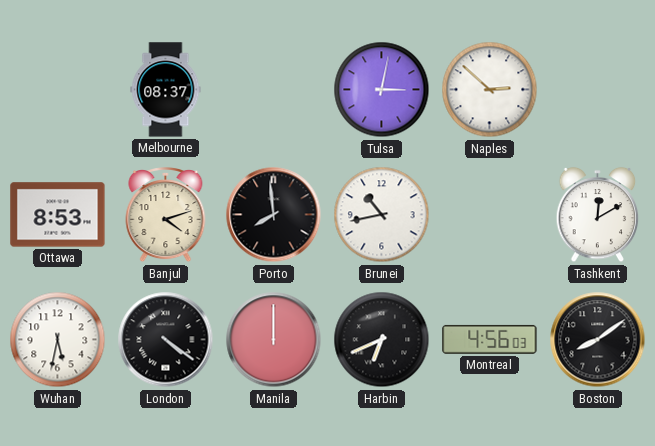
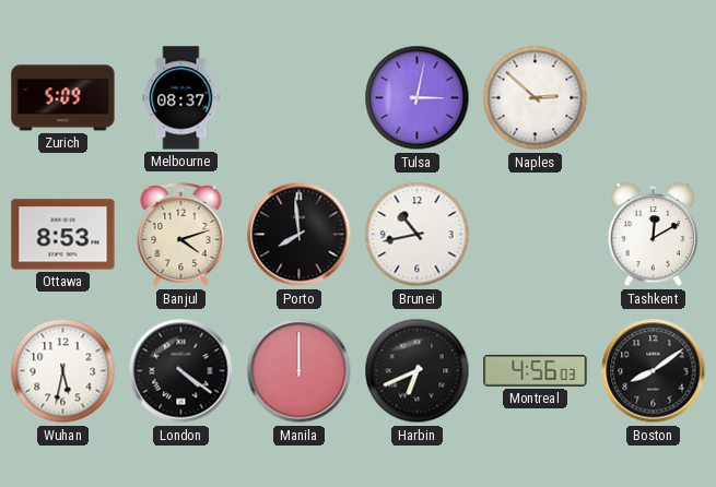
Zurich: none -> 5:09 (63, 98)
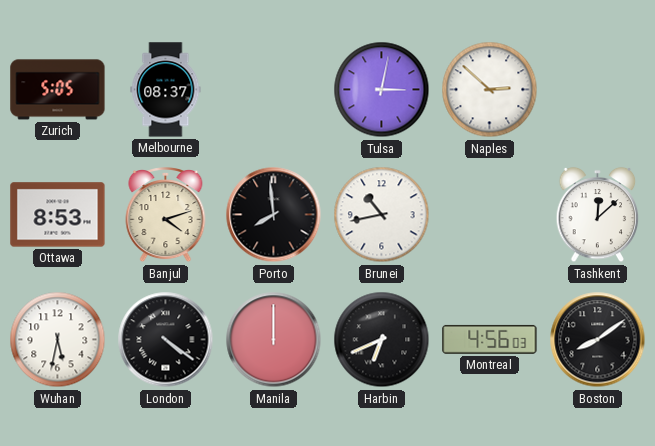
Zurich: 5:09 -> 5:05 (58, 90)
Tashkent: 12:10 -> 12:08 (598, 215)
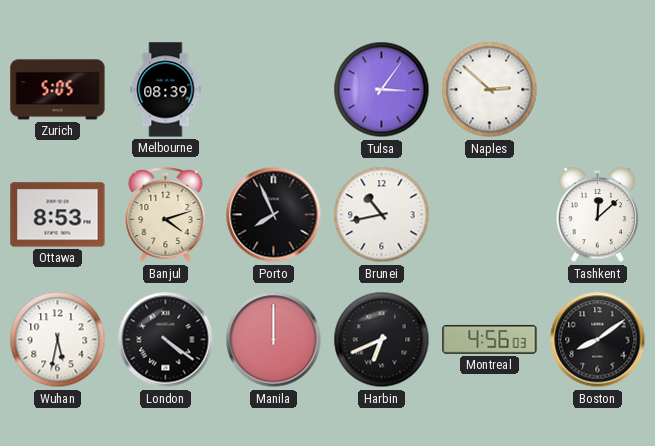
Melbourne: 08:37 -> 08:39 (166, 90)
Tulsa: 3:02 -> 3:06 (382, 90)
Porto: 7:59 -> 7:56 (274, 215)
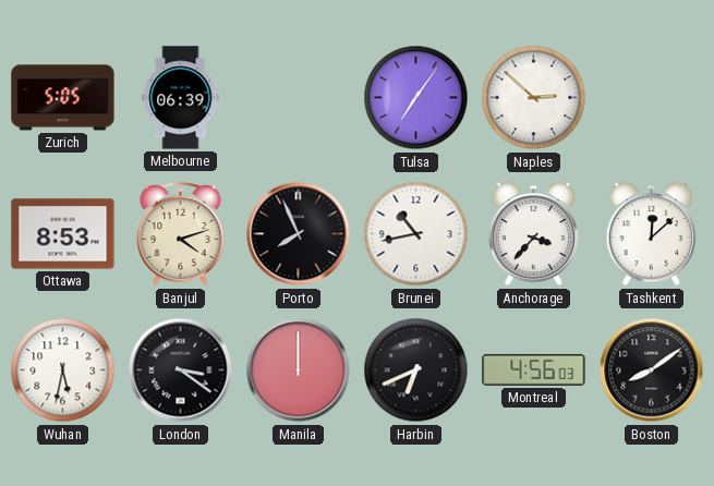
Melbourne: 08:39 -> 06:39 (181, 98)
Tulsa: 3:06 -> 7:06 (416, 98)
Anchorage: none -> 3:37 (534, 234)
London: 4:21 -> 3:21 (181, 370)
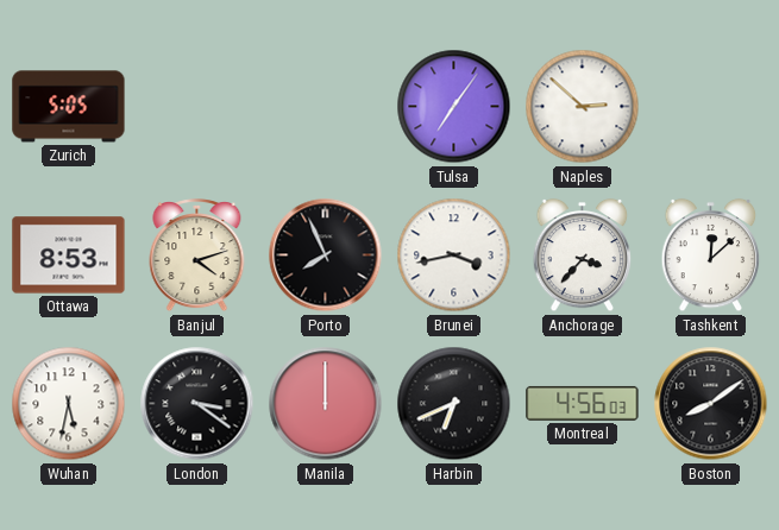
Melbourne: 06:39 -> none (181, 98)
Brunei: 10:43 -> 3:43 (454, 255)
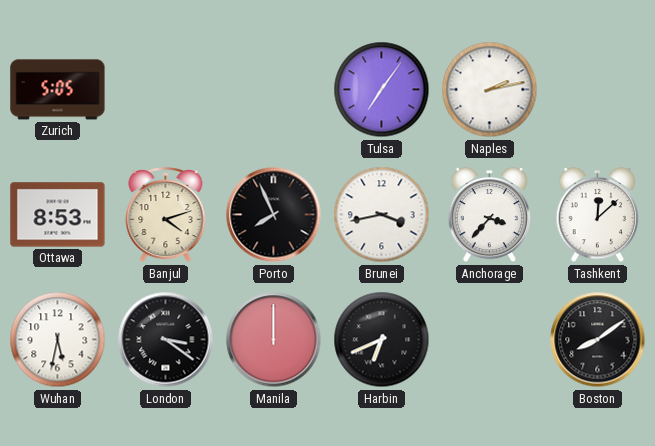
Naples: 2:52 -> 2:13 (490, 90)
Montreal: 4:56 -> none (583, 403)
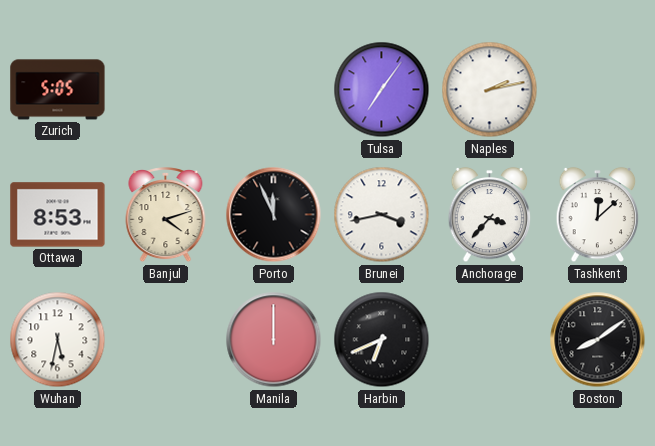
Porto: 7:56 -> 11:56 (274, 215)
London: 3:21 -> none (166, 340)
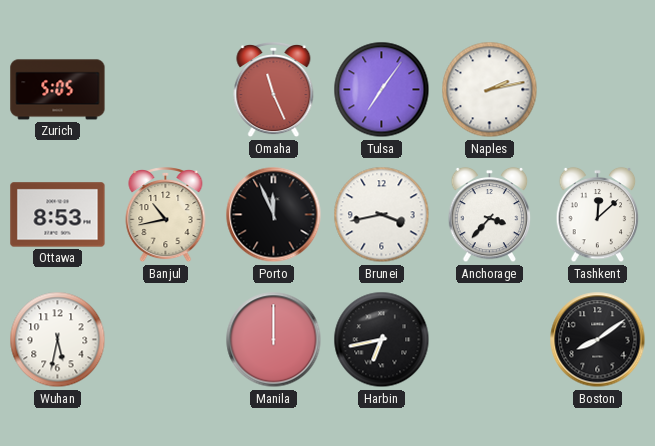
Omaha: none -> 11:26 (274, 91)
Banjul: 4:12 -> 10:43 (166, 216)
Harbin: 6:41 -> 6:43 (382, 340)
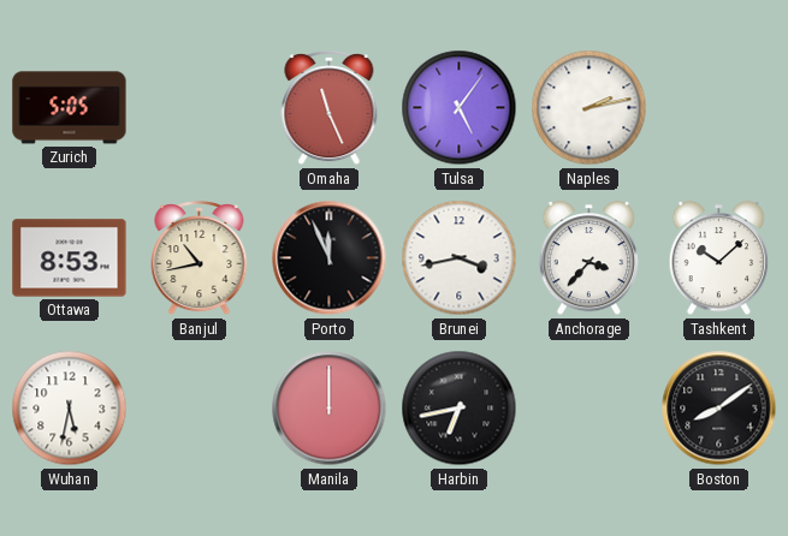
Tulsa: 7:06 -> 5:06 (460, 108)
Tashkent: 12:08 -> 10:08 (719, 258)
